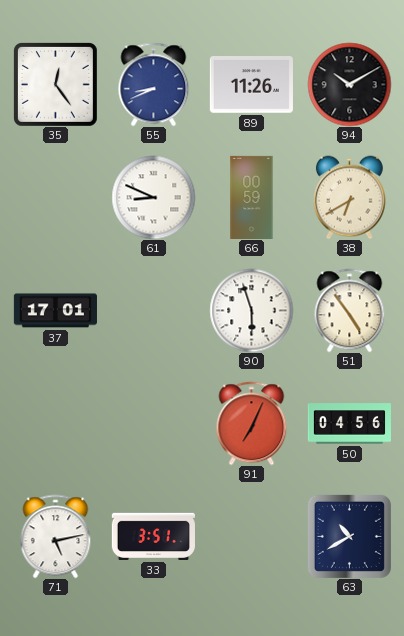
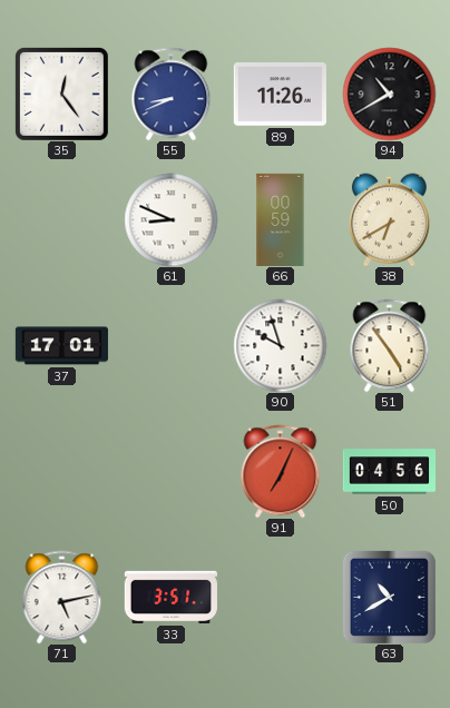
94: 10:10 -> 10:40 (389, 94)
90: 5:57 -> 9:57 (280, 345)
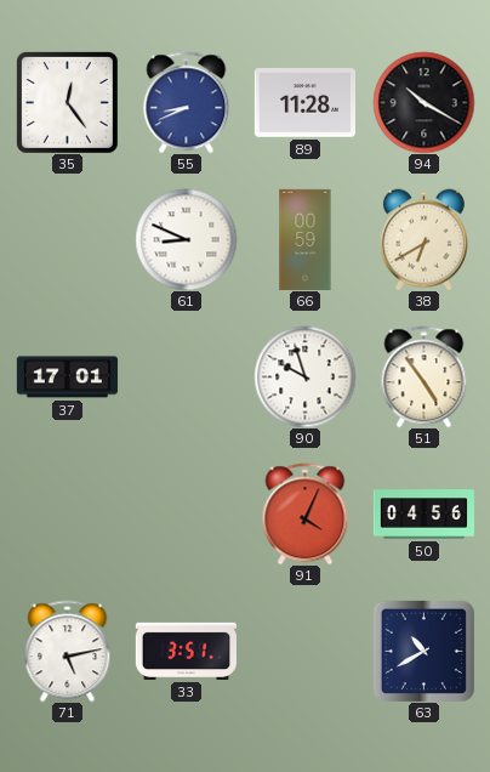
89: 11:26 -> 11:28 (304, 103)
94: 10:40 -> 10:20 (423, 102)
91: 7:04 -> 4:04 (306, 513)
